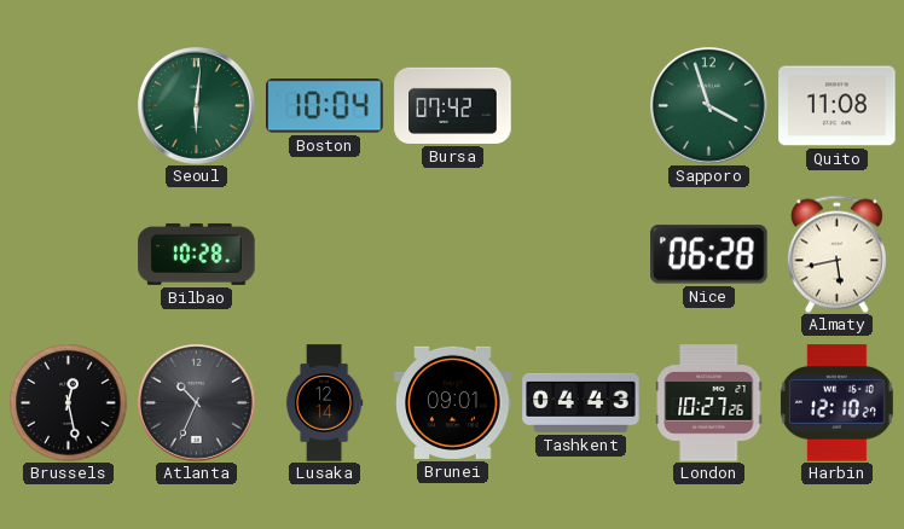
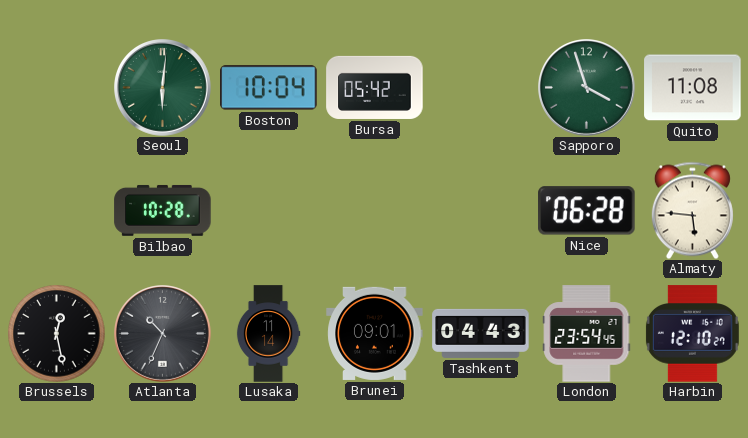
Bursa: 07:42 -> 05:42 (375, 87)
Almaty: 5:43 -> 5:46 (692, 210)
Lusaka: 12:14 -> 11:14 (268, 334)
London: 10:27 -> 23:54 (587, 334)
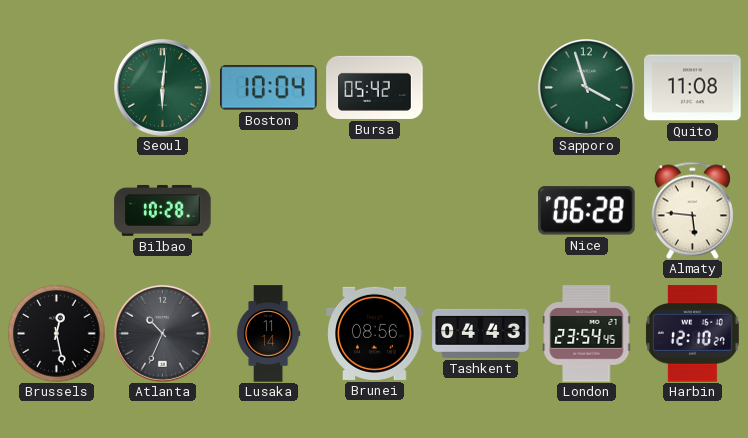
Brunei: 09:01 -> 08:56 (375, 333)
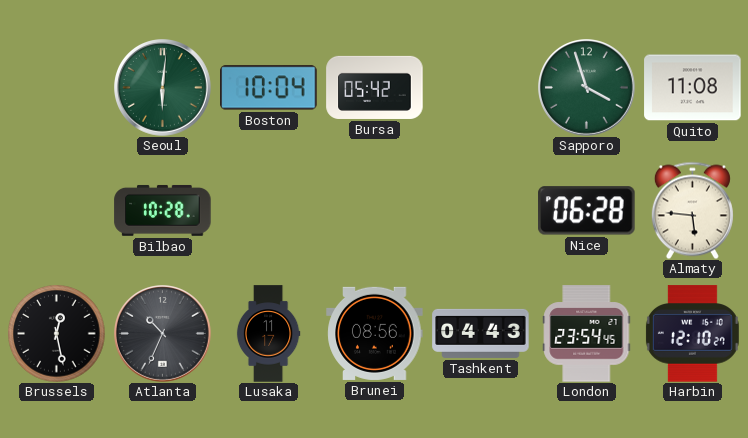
Lusaka: 11:14 -> 11:17 (268, 334)
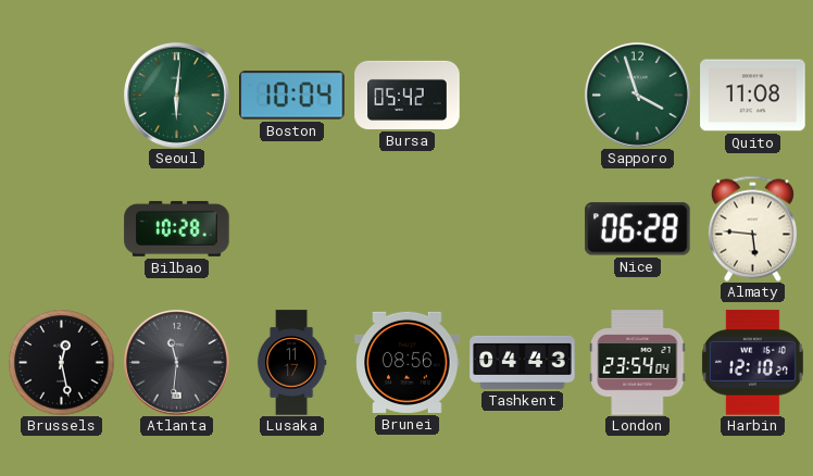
Atlanta: 10:34 -> 11:31 (177, 363)
London: 23:54:45 -> 23:54:04 (638, 363)
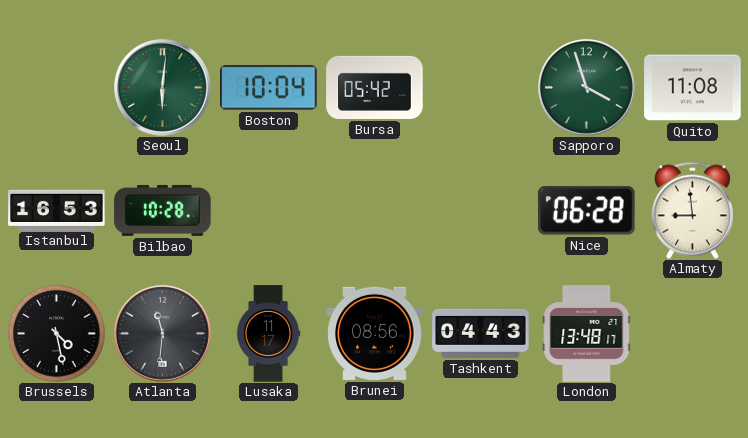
Istanbul: none -> 16:53 (57, 210)
Almaty: 5:46 -> 8:59 (692, 210)
Brussels: 12:28 -> 4:28 (57, 334)
London: 23:54 -> 13:48 (587, 334)
Harbin: 12:10 -> none (752, 363)
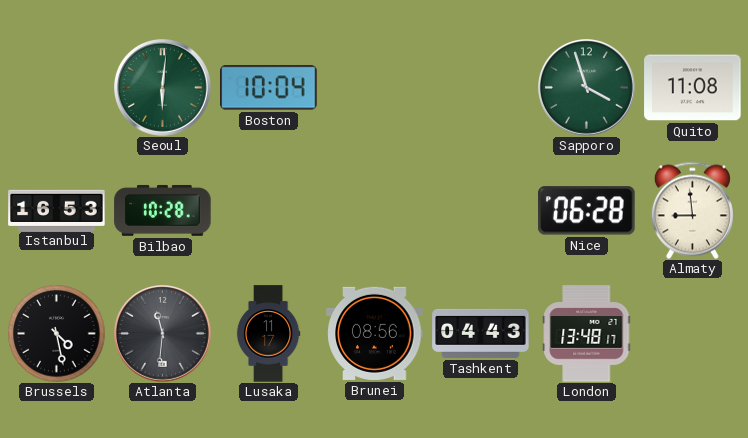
Bursa: 05:42 -> none (375, 87)
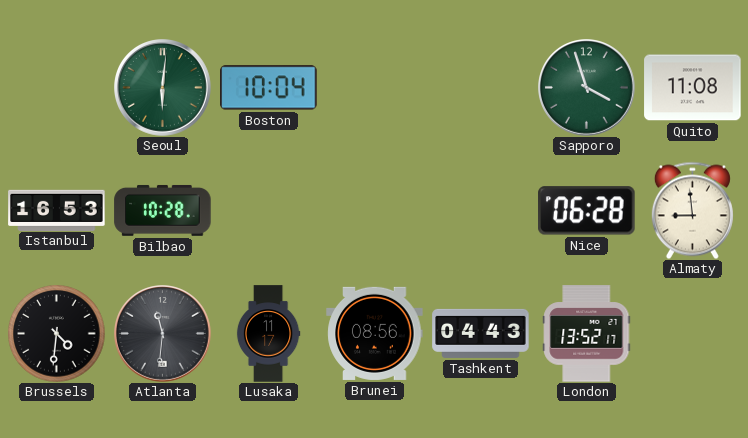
Brussels: 4:28 -> 4:31 (57, 334)
London: 13:48 -> 13:52 (587, 334)
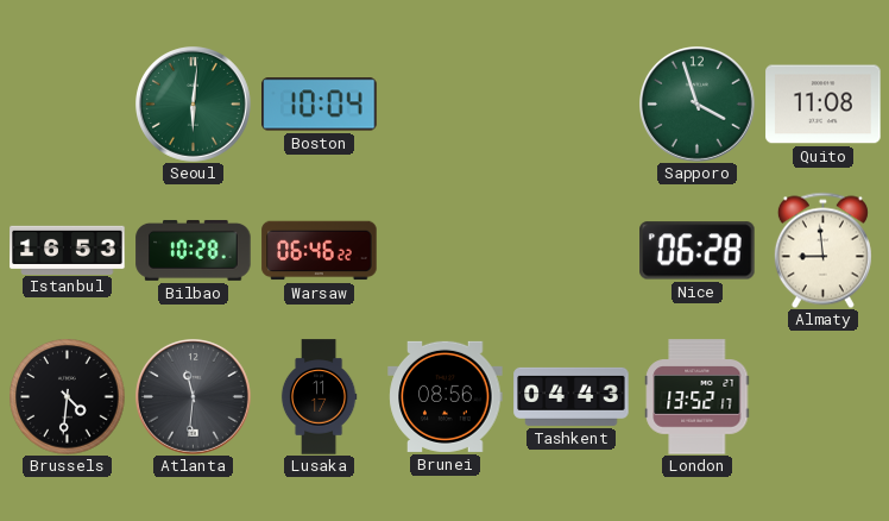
Warsaw: none -> 06:46 (320, 251)
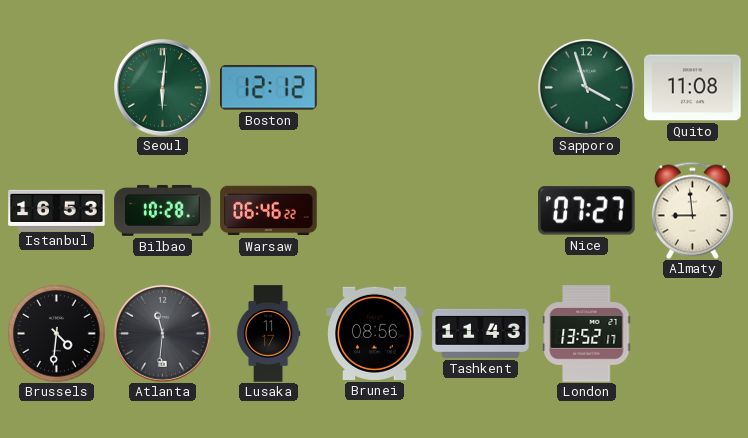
Boston: 10:04 -> 12:12 (269, 88)
Nice: 06:28 -> 07:27 (587, 211)
Tashkent: 04:43 -> 11:43 (481, 333)
